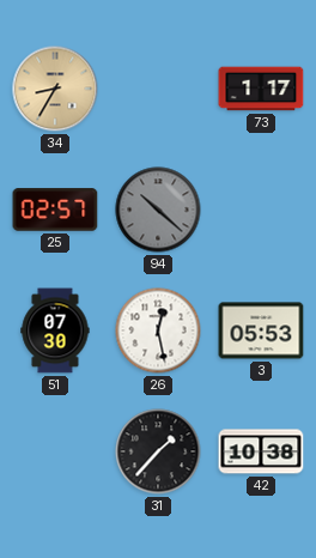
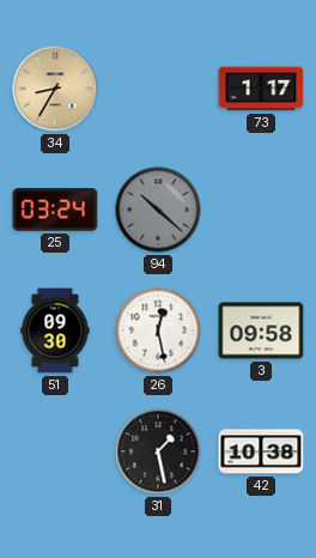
25: 02:57 -> 03:24 (55, 210)
51: 07:30 -> 09:30 (55, 330)
3: 05:53 -> 09:58 (261, 330)
31: 1:37 -> 1:28 (158, 451)
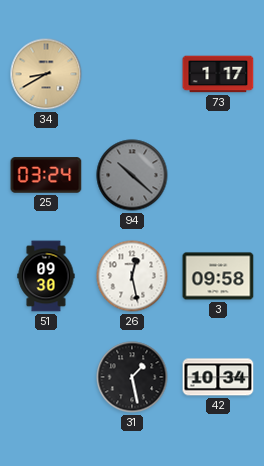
34: 8:35 -> 8:40 (46, 74)
42: 10:38 -> 10:34 (218, 377)
